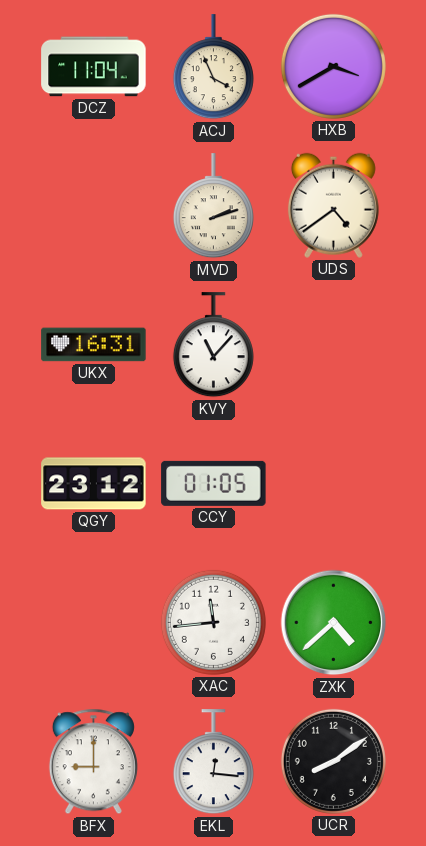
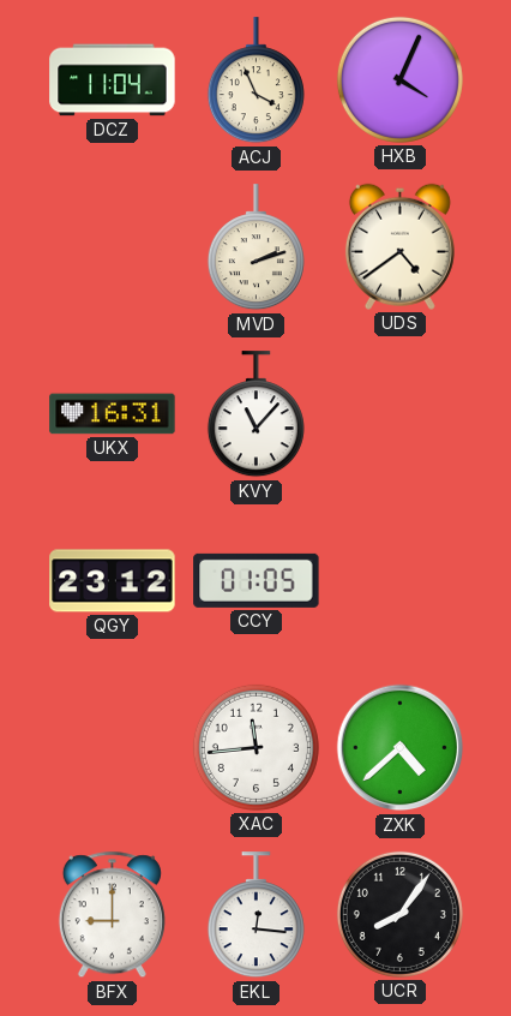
HXB: 3:40 -> 4:04 (399, 79)
UCR: 8:09 -> 8:06 (399, 914)
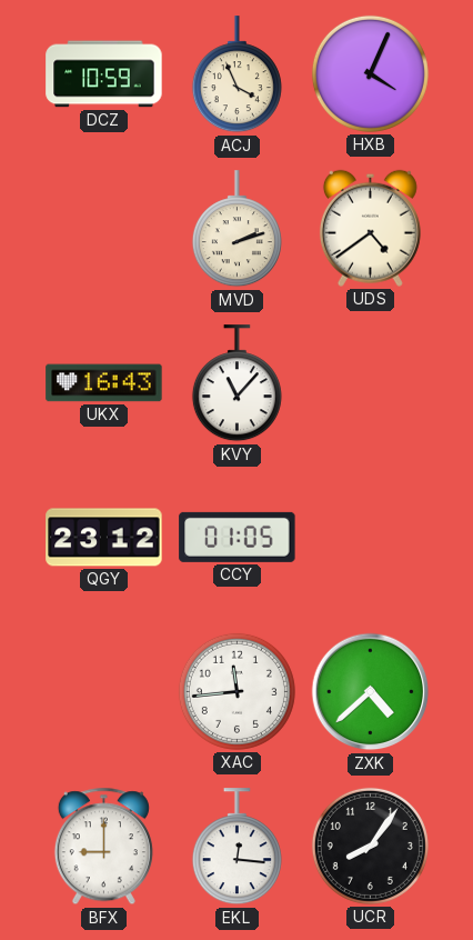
DCZ: 11:04 -> 10:59 (104, 74)
UKX: 16:31 -> 16:43 (104, 383)
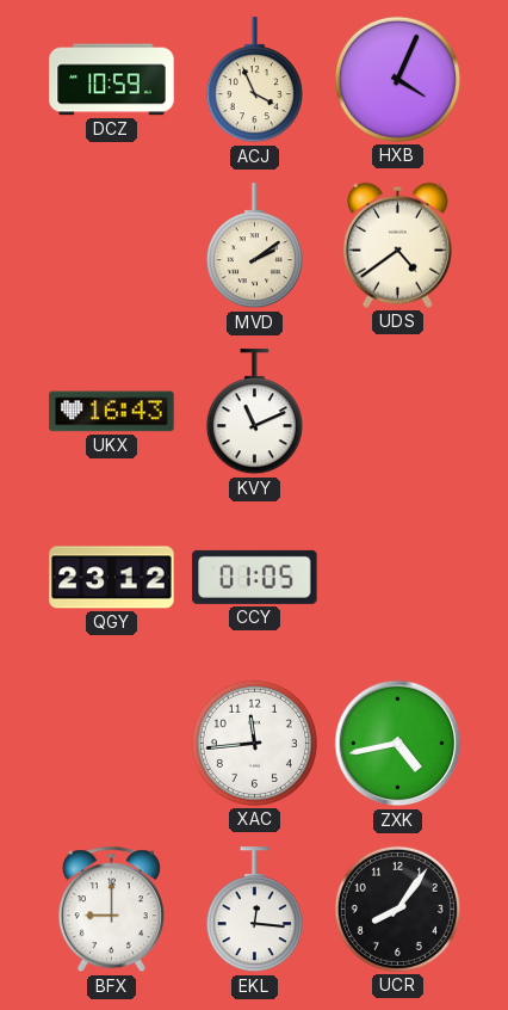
MVD: 2:12 -> 2:09 (254, 246)
KVY: 11:07 -> 11:11 (254, 412)
ZXK: 4:38 -> 4:43 (398, 744)
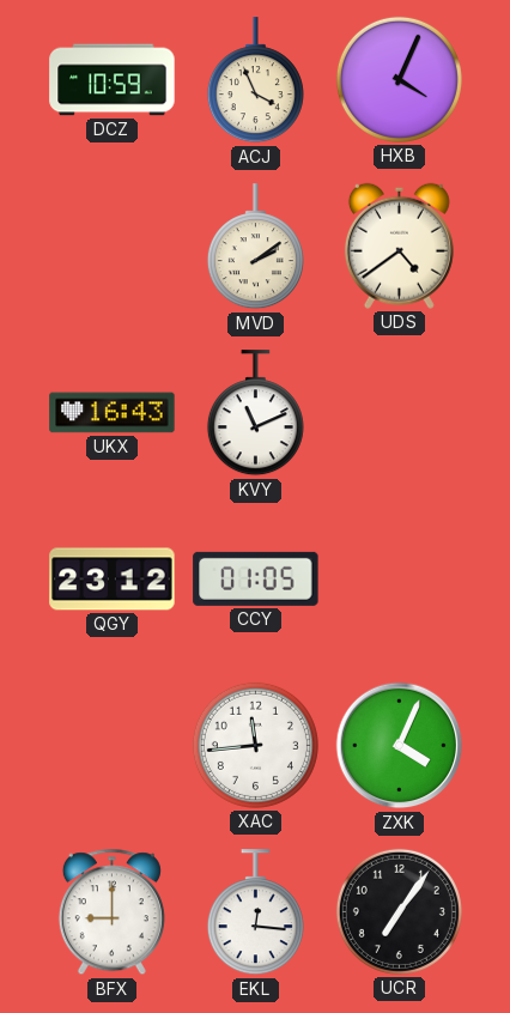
ZXK: 4:43 -> 4:04 (400, 746)
UCR: 8:06 -> 7:06 (399, 911)
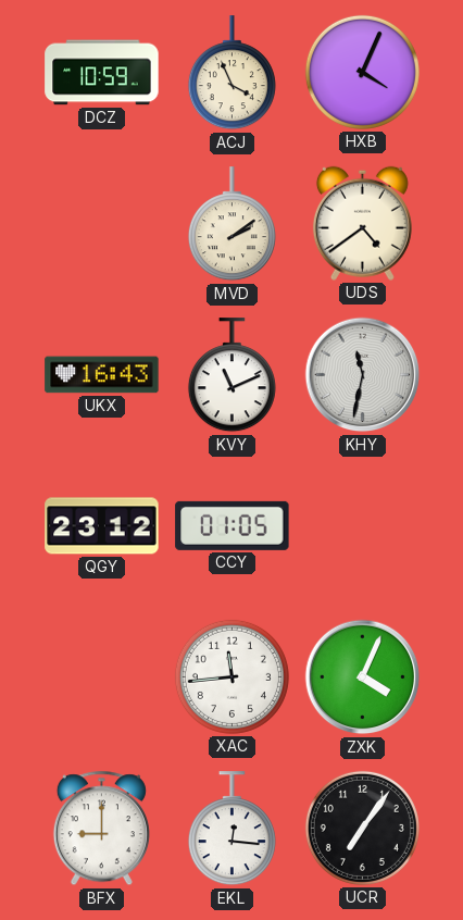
KHY: none -> 11:32 (363, 375)
